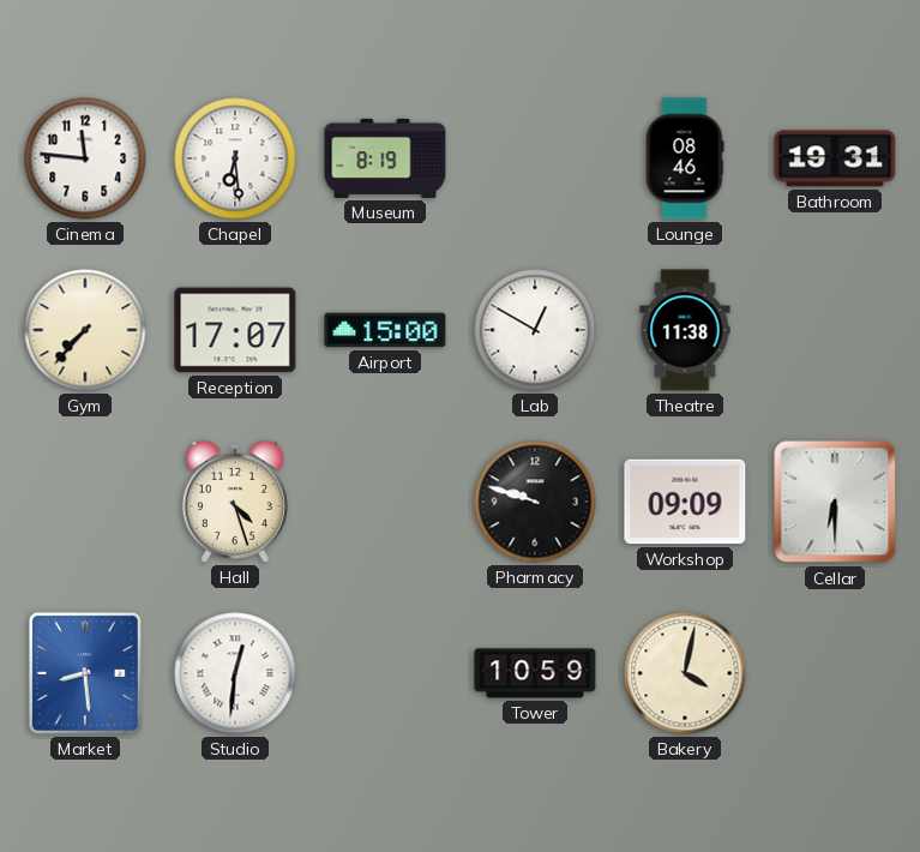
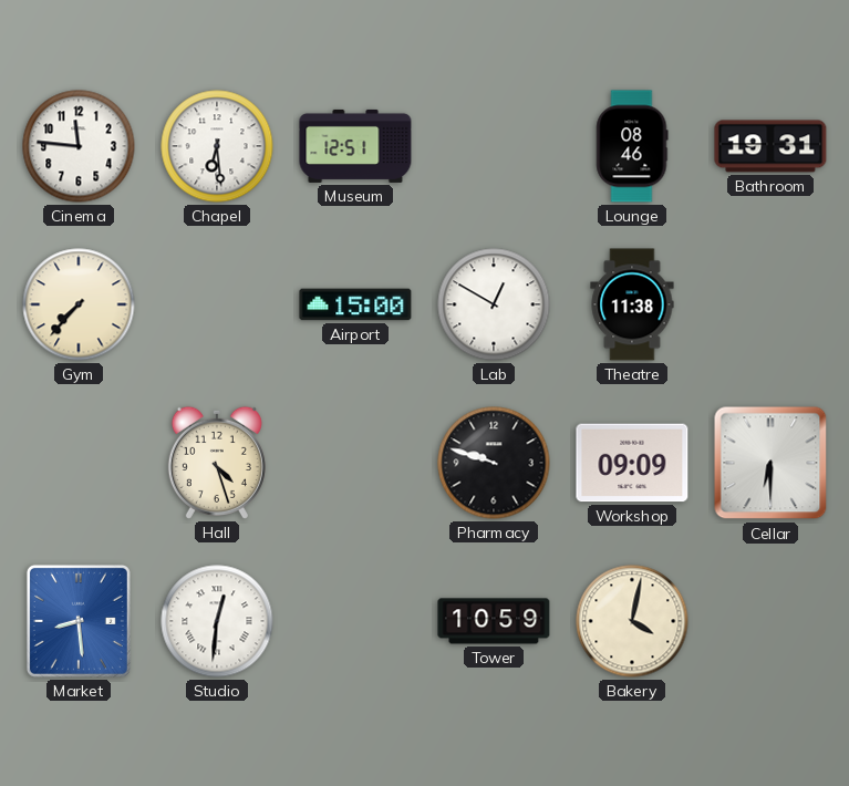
Museum: 8:19 -> 12:51 (355, 146)
Reception: 17:07 -> none (235, 330)
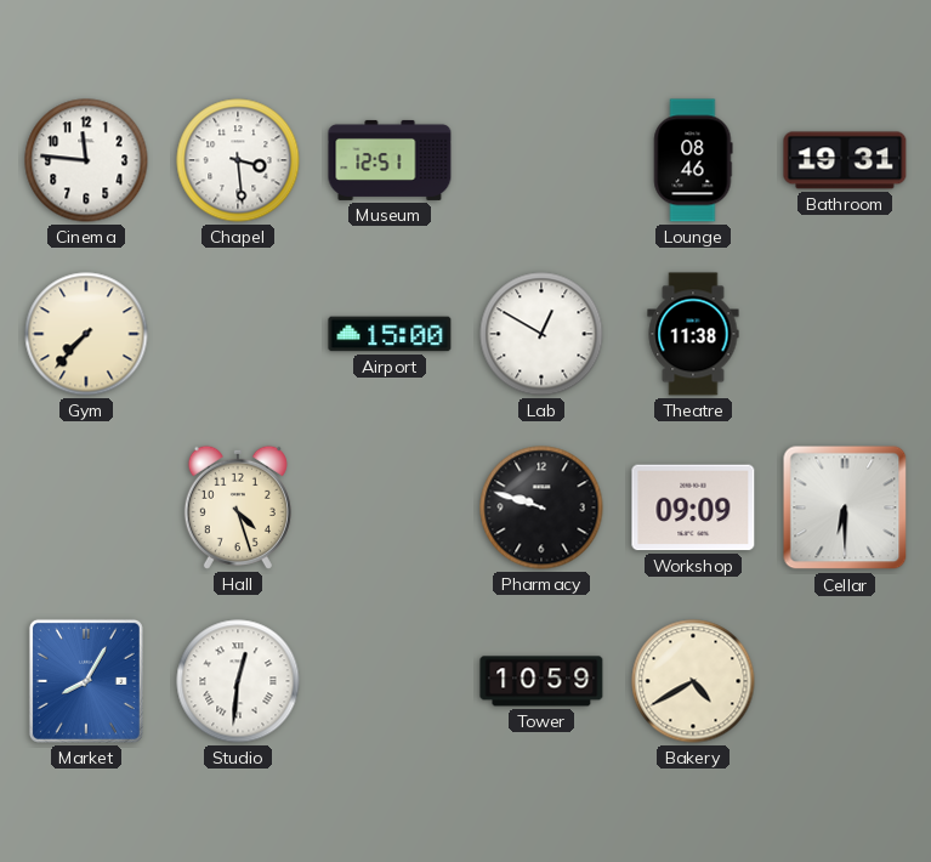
Chapel: 6:29 -> 3:29 (238, 160)
Market: 8:29 -> 8:05 (86, 681)
Bakery: 4:02 -> 4:40 (693, 681)
